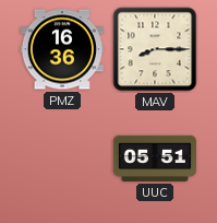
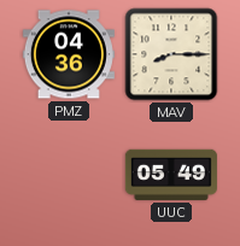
PMZ: 16:36 -> 04:36 (69, 54)
UUC: 05:51 -> 05:49 (171, 175)
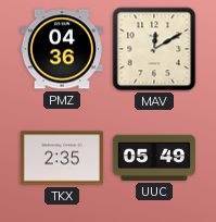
MAV: 8:15 -> 12:10 (154, 49)
TKX: none -> 2:35 (62, 158)
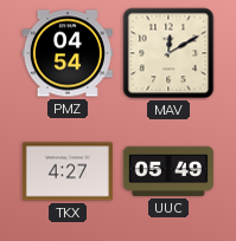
PMZ: 04:36 -> 04:54 (68, 53)
TKX: 2:35 -> 4:27 (68, 171)
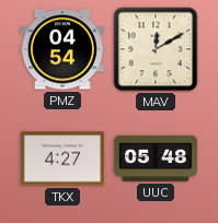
UUC: 05:49 -> 05:48 (156, 159)
